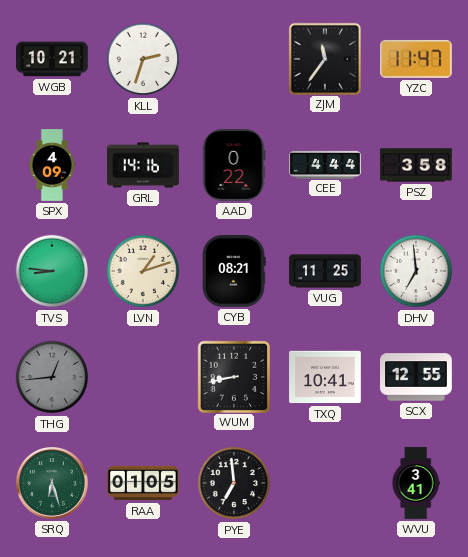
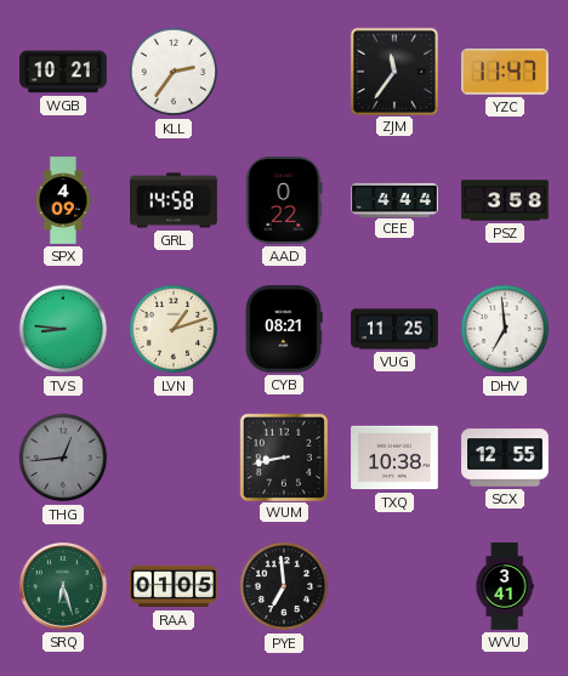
KLL: 2:33 -> 2:36 (174, 72)
GRL: 14:16 -> 14:58 (174, 200)
TXQ: 10:41 -> 10:38 (394, 458)
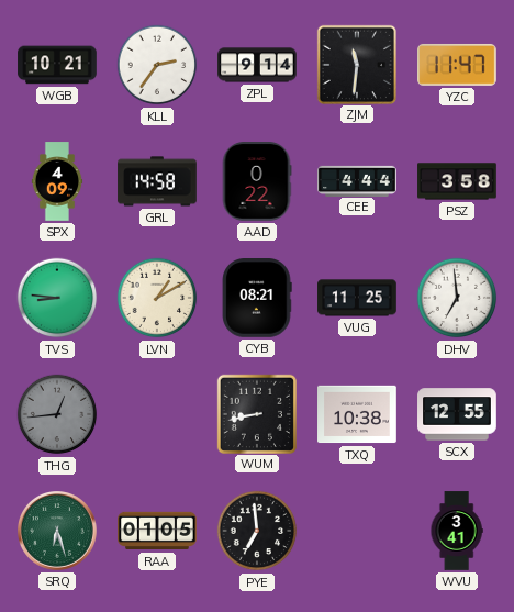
ZPL: none -> 9:14 (257, 65)
ZJM: 11:36 -> 11:31 (356, 64)
LVN: 1:12 -> 1:10 (157, 298)
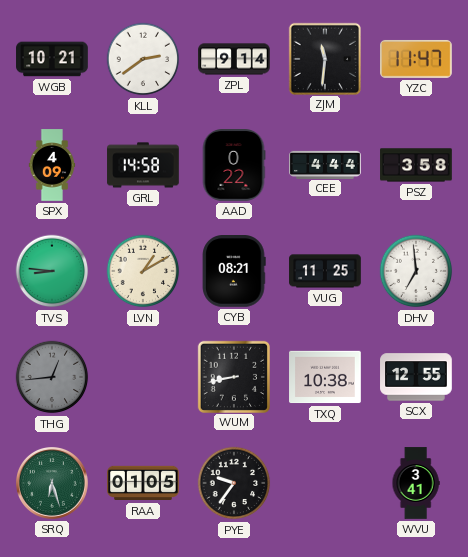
KLL: 2:36 -> 2:39 (143, 59)
PYE: 6:59 -> 9:36 (234, 483)
